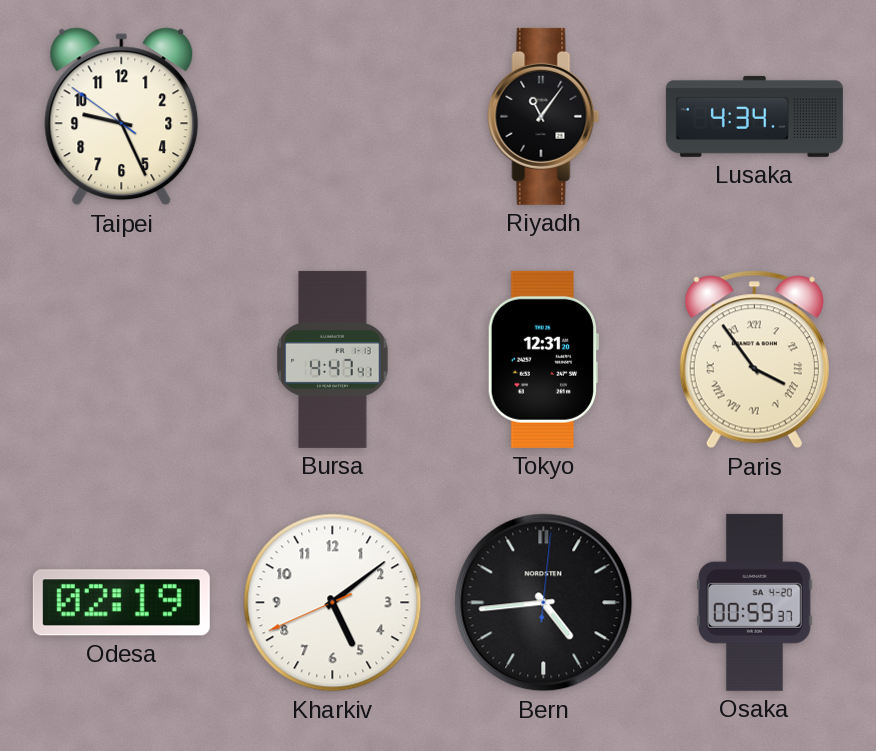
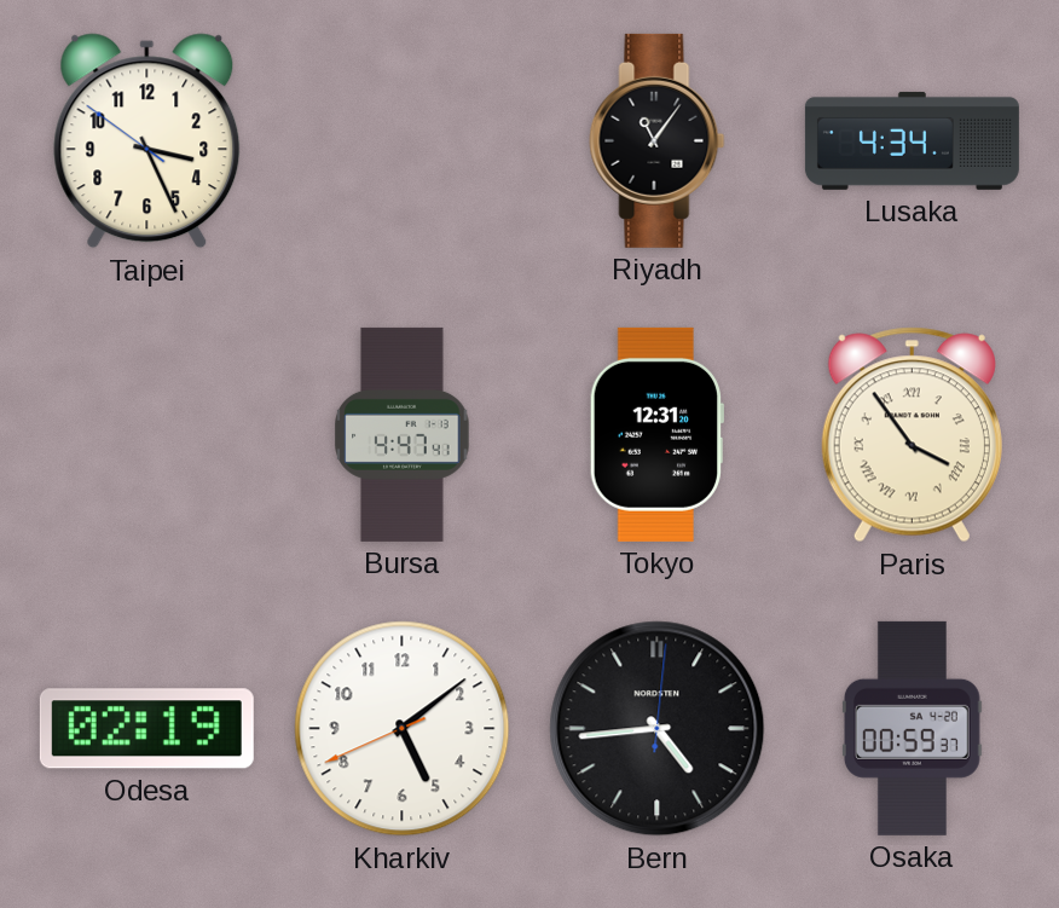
Taipei: 9:25 -> 3:25 (147, 141)
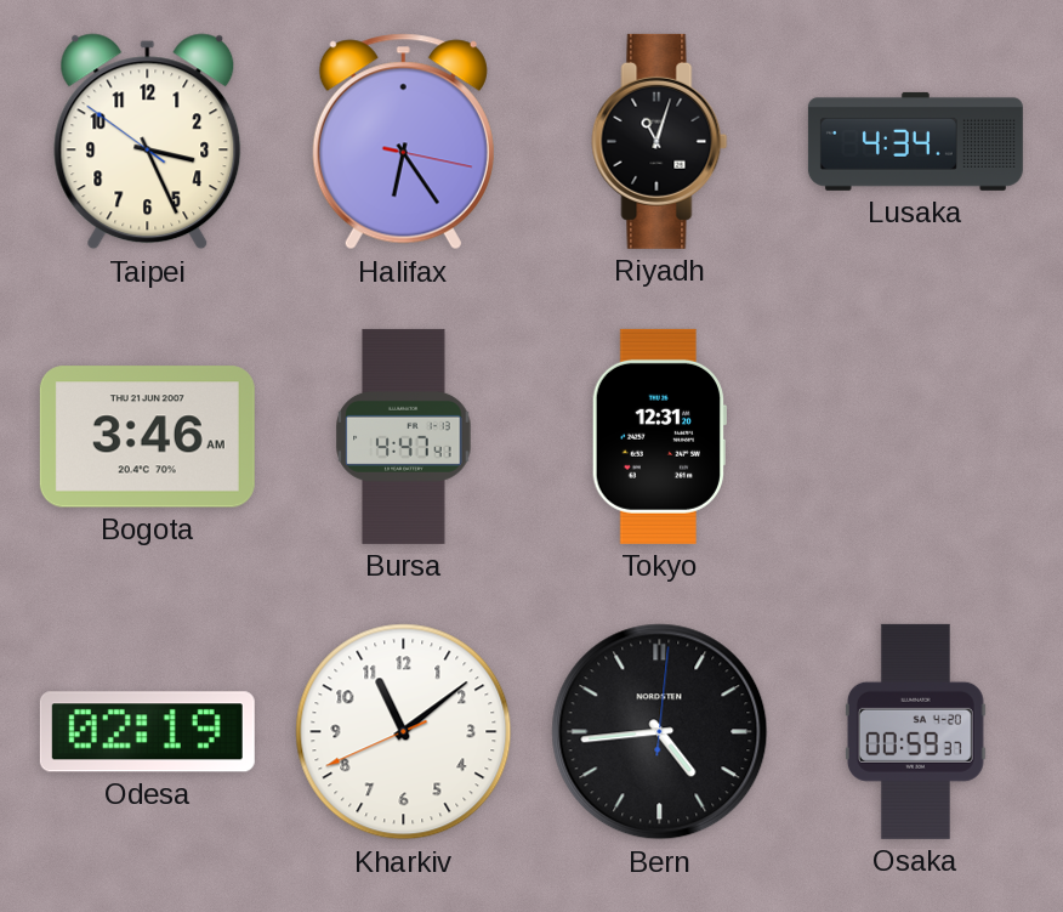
Halifax: none -> 6:24 (403, 142)
Riyadh: 11:06 -> 11:03 (660, 141)
Bogota: none -> 3:46 (147, 437)
Paris: 3:54 -> none (912, 435)
Kharkiv: 5:08 -> 11:08 (404, 732)
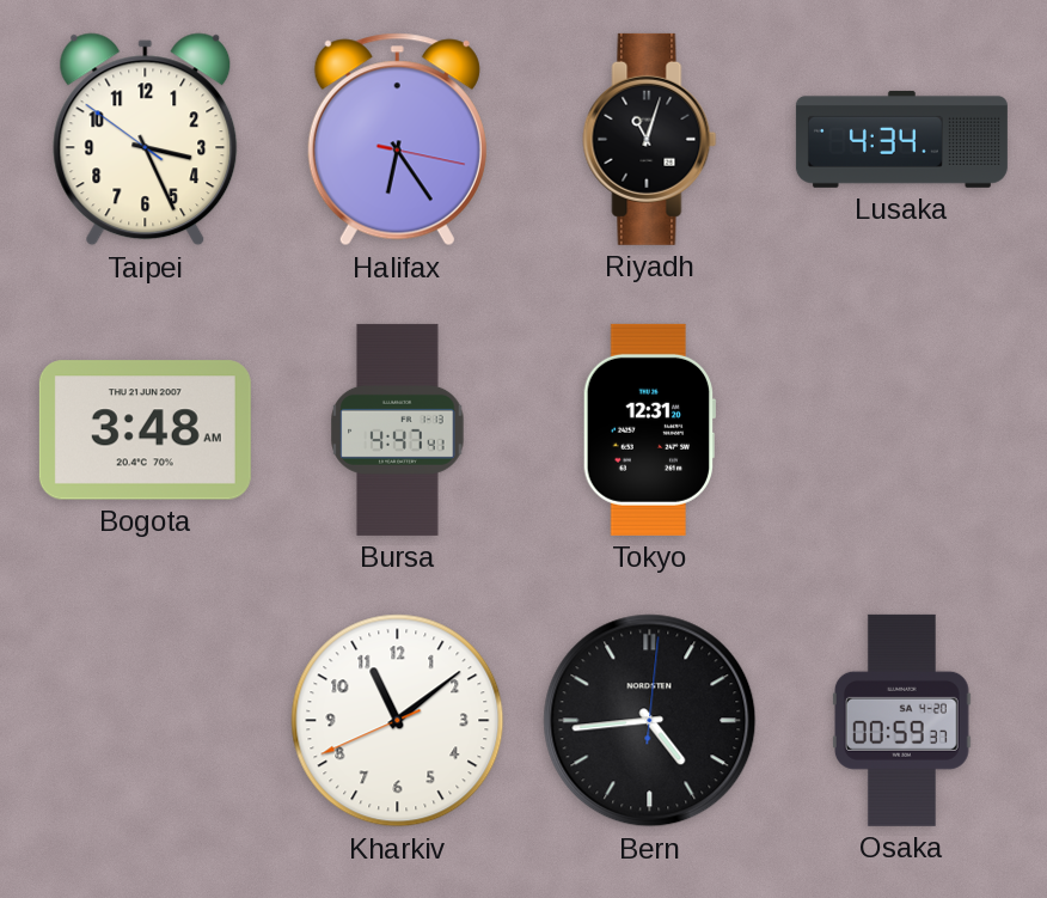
Bogota: 3:46 -> 3:48 (145, 430)
Odesa: 02:19 -> none (147, 732)
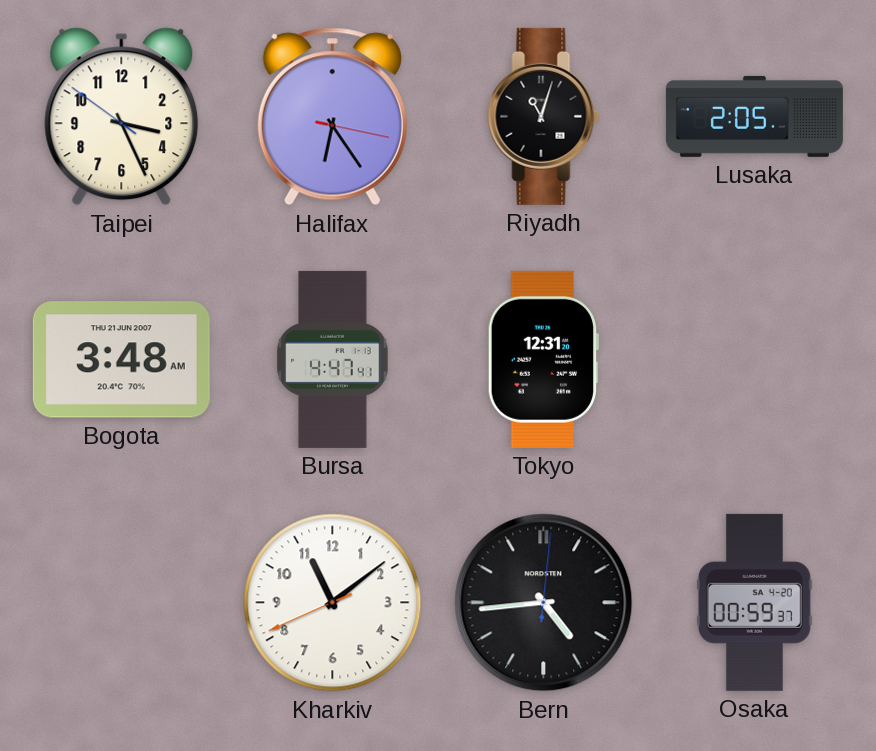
Lusaka: 4:34 -> 2:05 (754, 116)
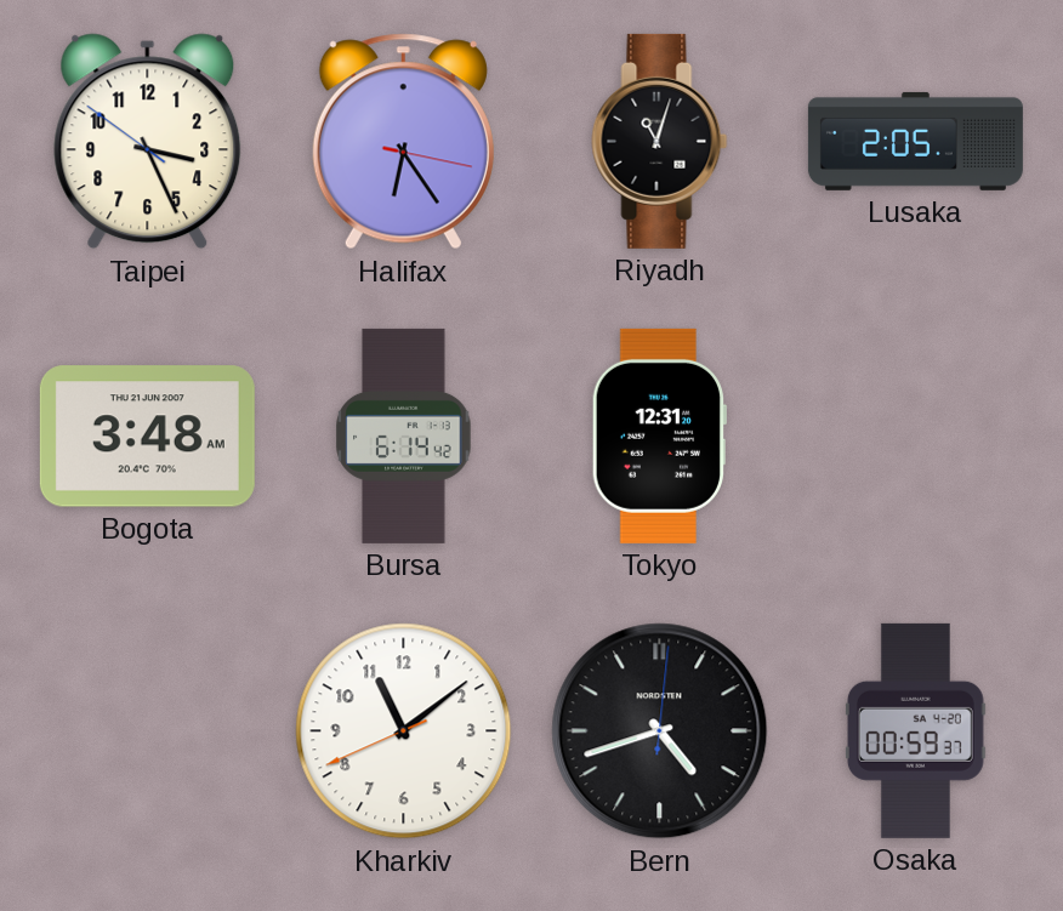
Bursa: 4:47 -> 6:14 (404, 435)
Bern: 4:44 -> 4:42 (660, 731)
